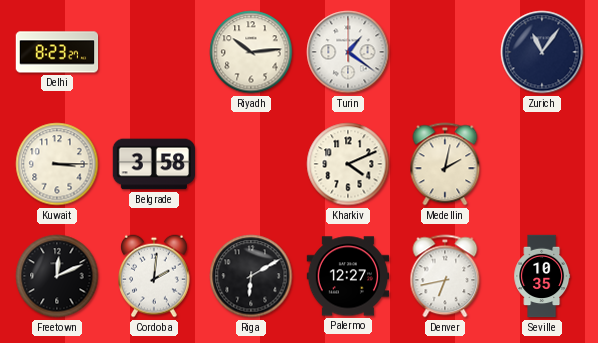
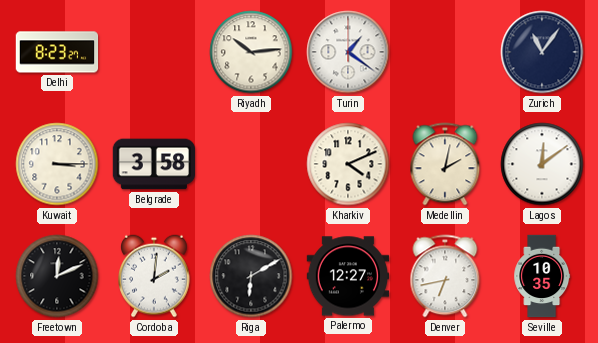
Lagos: none -> 12:09 (542, 164)
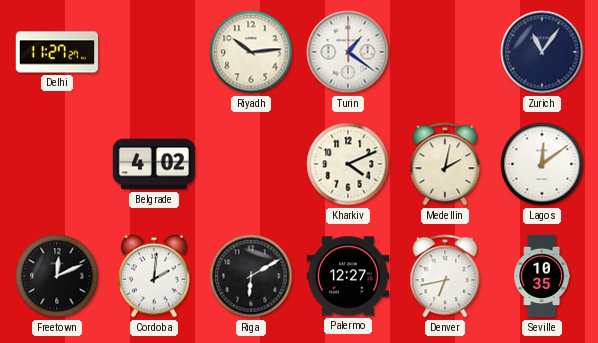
Delhi: 8:23 -> 11:27 (57, 52)
Kuwait: 3:15 -> none (57, 164)
Belgrade: 3:58 -> 4:02 (154, 164)
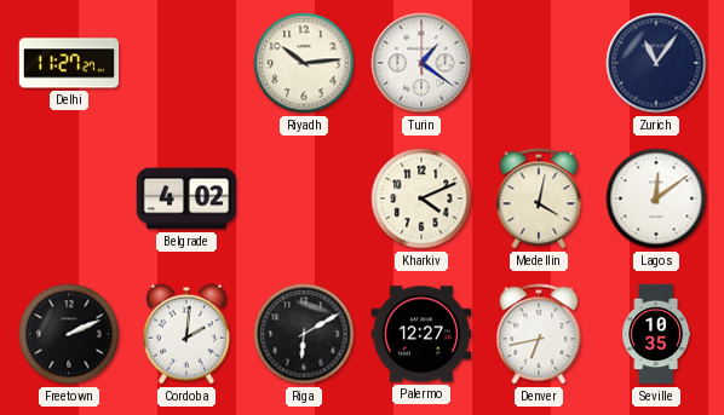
Medellin: 2:02 -> 4:02 (539, 198)
Freetown: 12:11 -> 2:11 (69, 334)
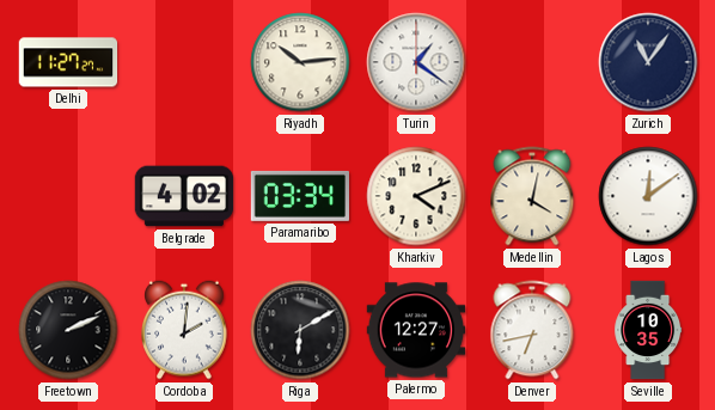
Paramaribo: none -> 03:34 (299, 196)
